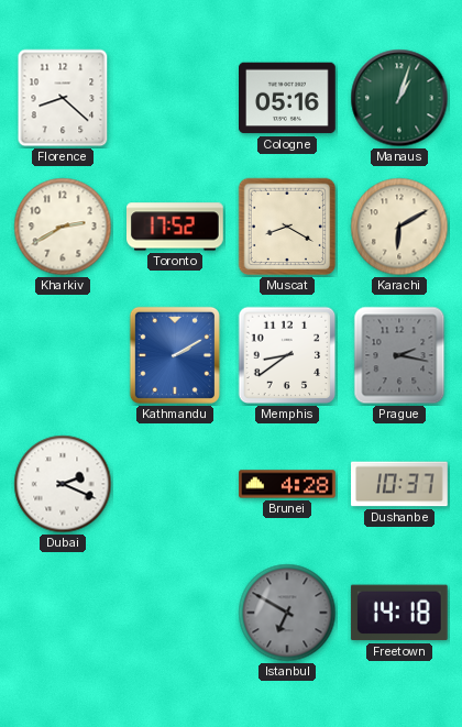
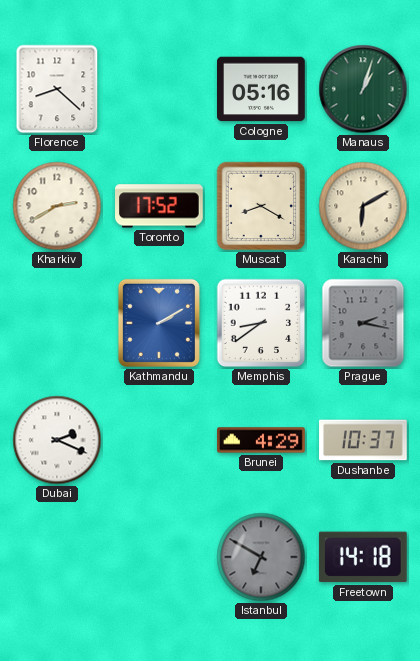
Brunei: 4:28 -> 4:29 (261, 440)
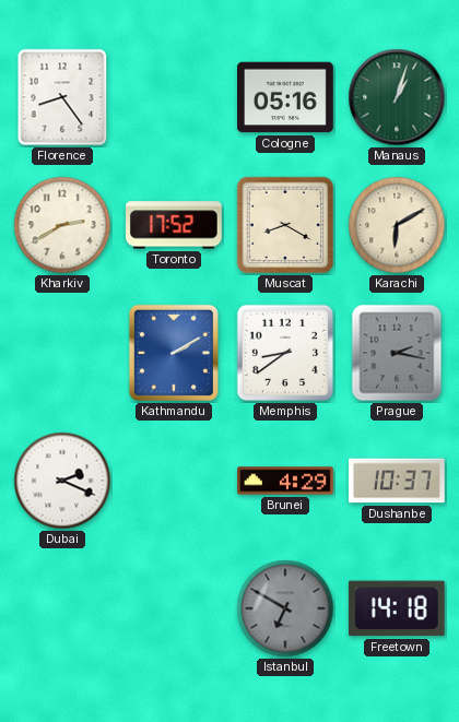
Florence: 8:22 -> 8:24 (62, 97)
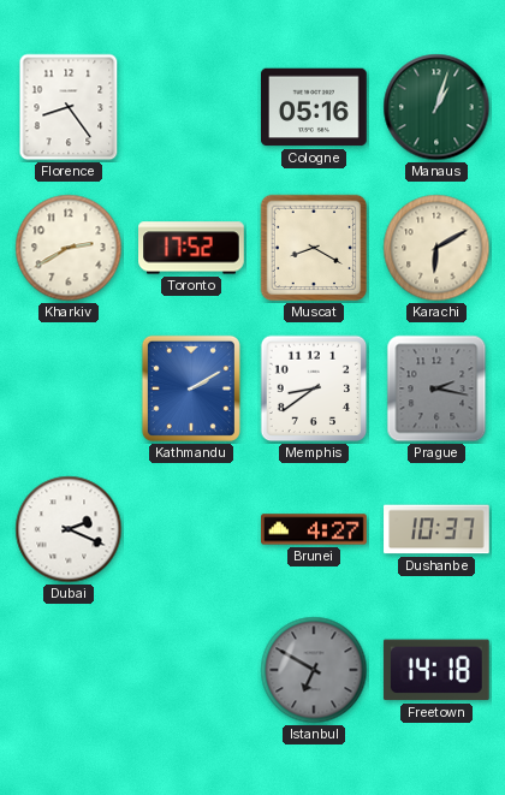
Brunei: 4:29 -> 4:27 (314, 529)
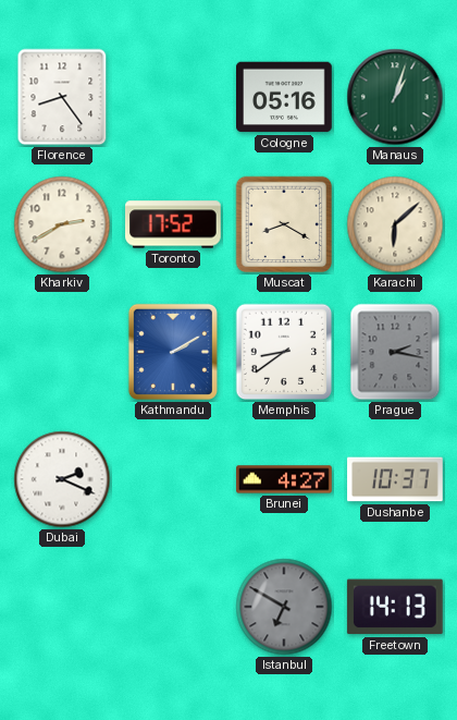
Karachi: 6:10 -> 6:08 (395, 224)
Freetown: 14:18 -> 14:13 (395, 607)
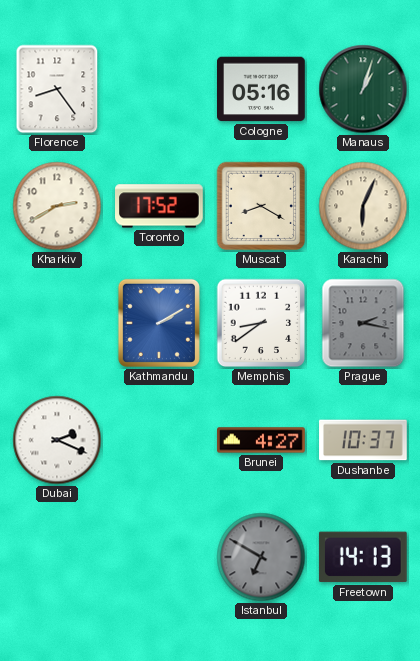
Karachi: 6:08 -> 6:04 (363, 206)
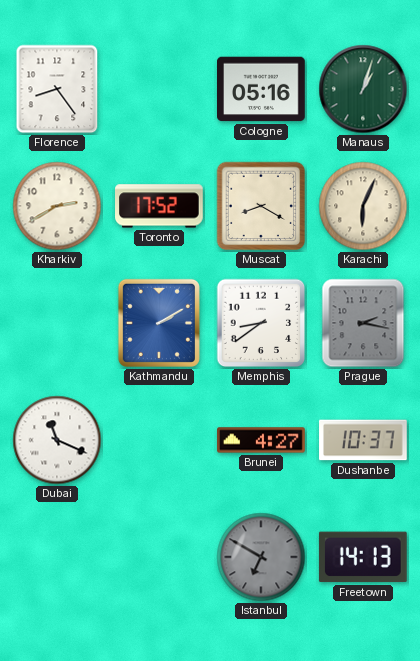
Dubai: 2:19 -> 11:19 (57, 440)
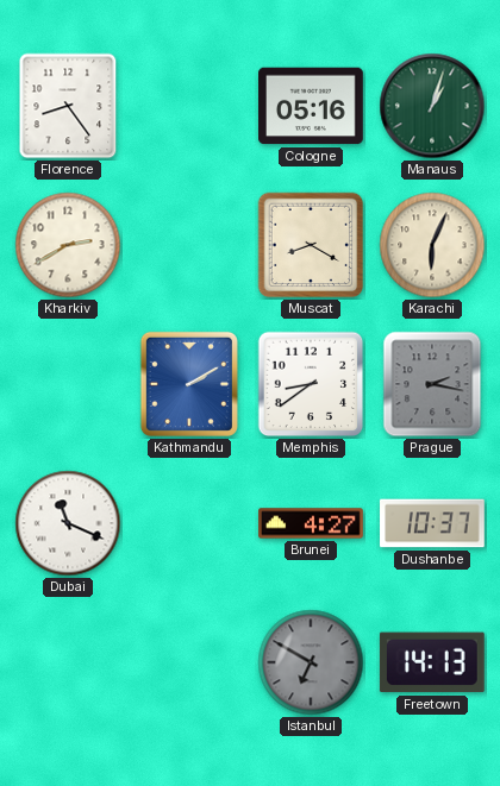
Toronto: 17:52 -> none (160, 206)
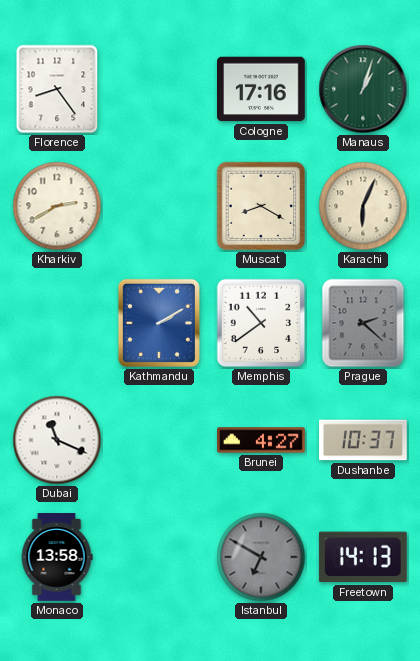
Cologne: 05:16 -> 17:16 (262, 89)
Memphis: 8:39 -> 10:39 (261, 323)
Prague: 2:17 -> 2:22 (363, 323)
Monaco: none -> 13:58 (57, 557)
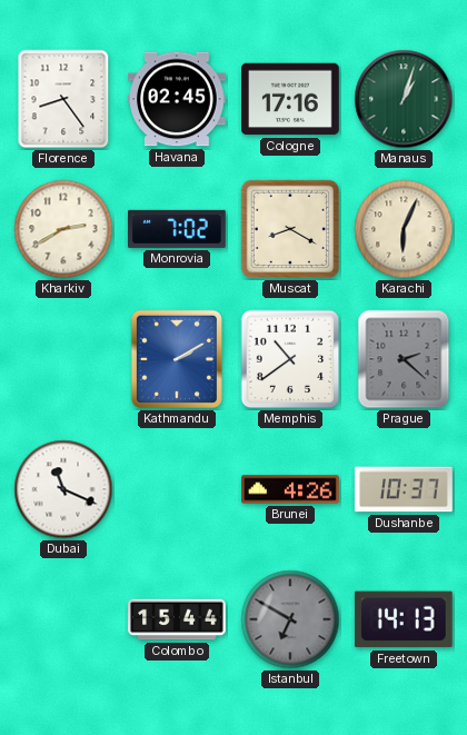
Havana: none -> 02:45 (178, 99)
Monrovia: none -> 7:02 (178, 229)
Brunei: 4:27 -> 4:26 (290, 489)
Monaco: 13:58 -> none (57, 557)
Colombo: none -> 15:44 (177, 619)
